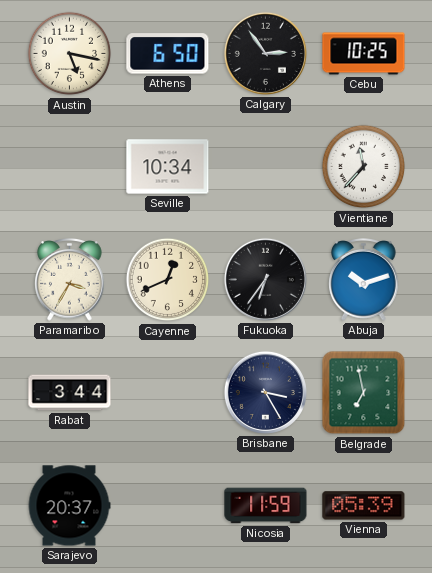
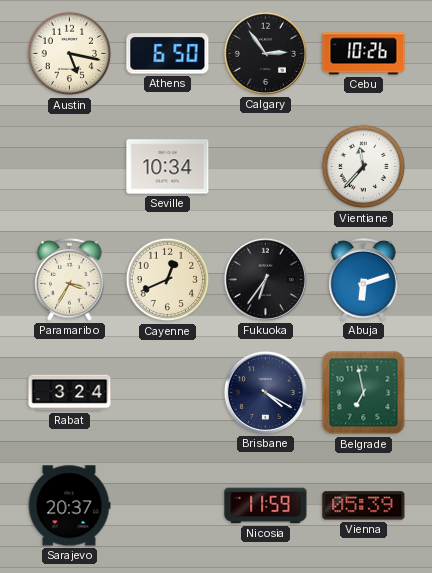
Cebu: 10:25 -> 10:26 (364, 54)
Abuja: 10:12 -> 6:12 (364, 280)
Rabat: 3:44 -> 3:24 (70, 393)
Brisbane: 3:25 -> 4:20 (265, 392)
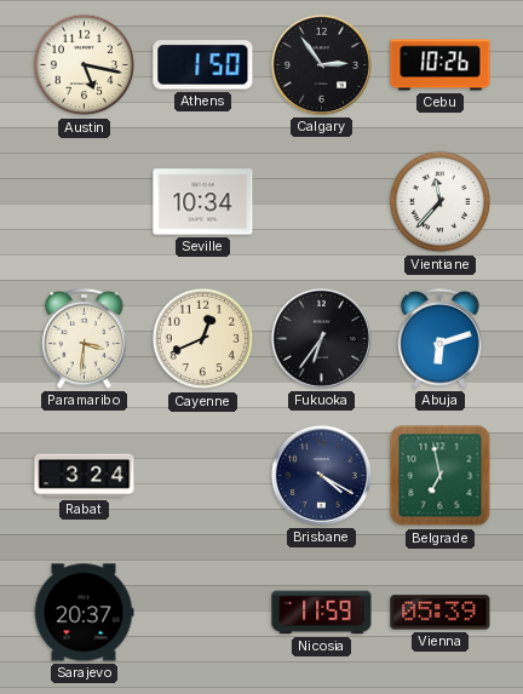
Athens: 6:50 -> 1:50 (203, 65)
Paramaribo: 3:35 -> 3:31 (85, 339)
